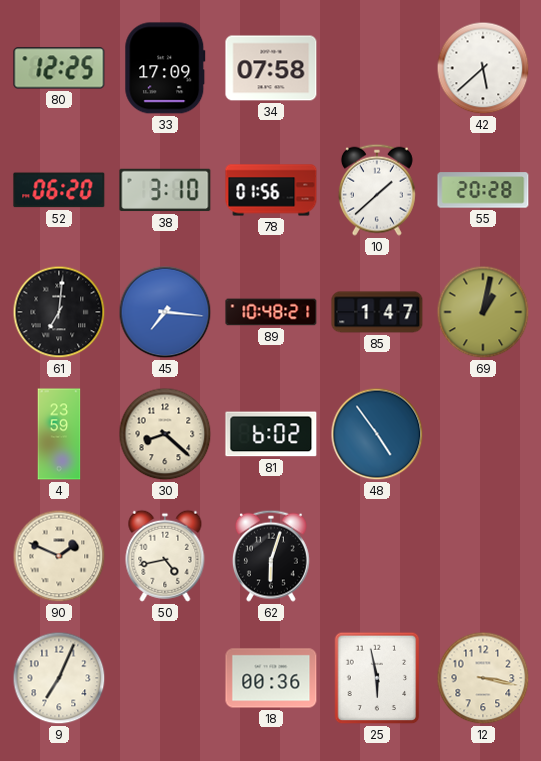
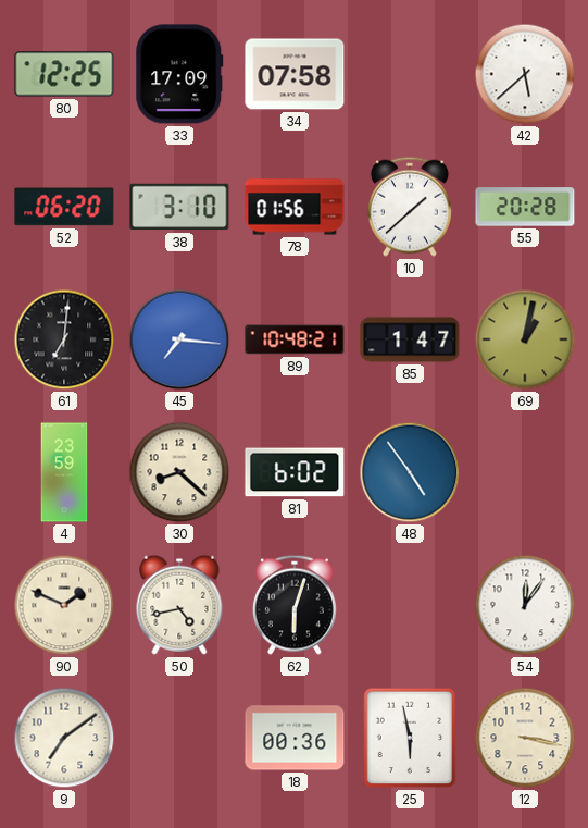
54: none -> 12:06 (525, 605)
9: 7:04 -> 7:09 (64, 738)
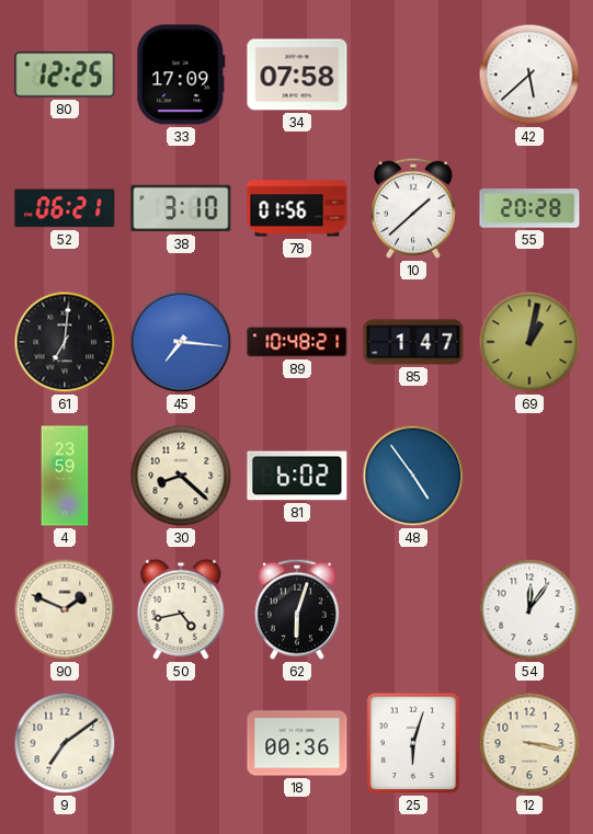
52: 06:20 -> 06:21 (65, 208)
25: 5:58 -> 6:03 (413, 743)
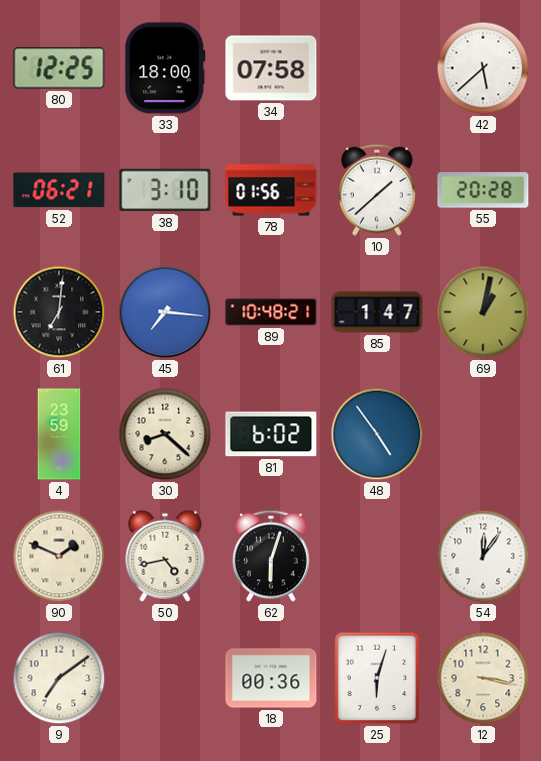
33: 17:09 -> 18:00 (165, 68)
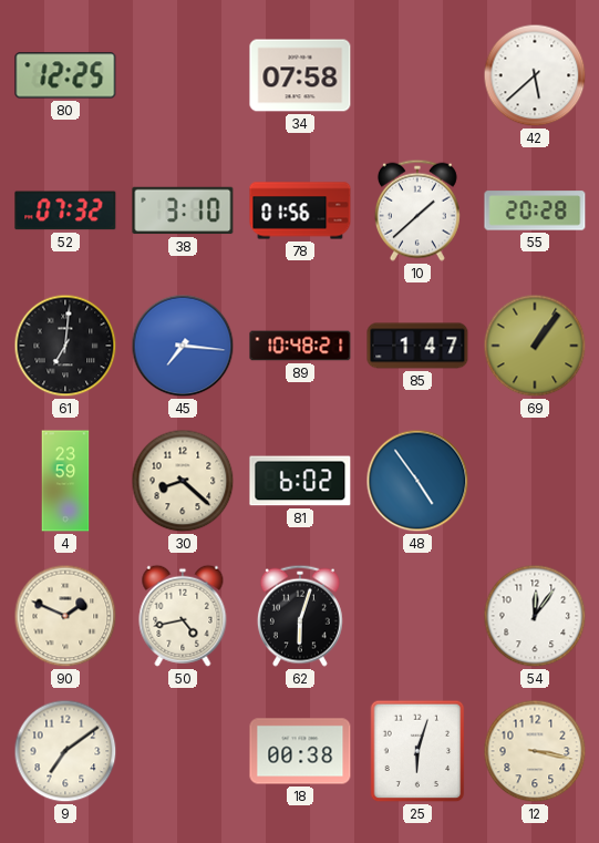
33: 18:00 -> none (165, 68)
52: 06:21 -> 07:32 (65, 210)
69: 1:02 -> 1:06 (535, 346)
18: 00:36 -> 00:38 (300, 751)
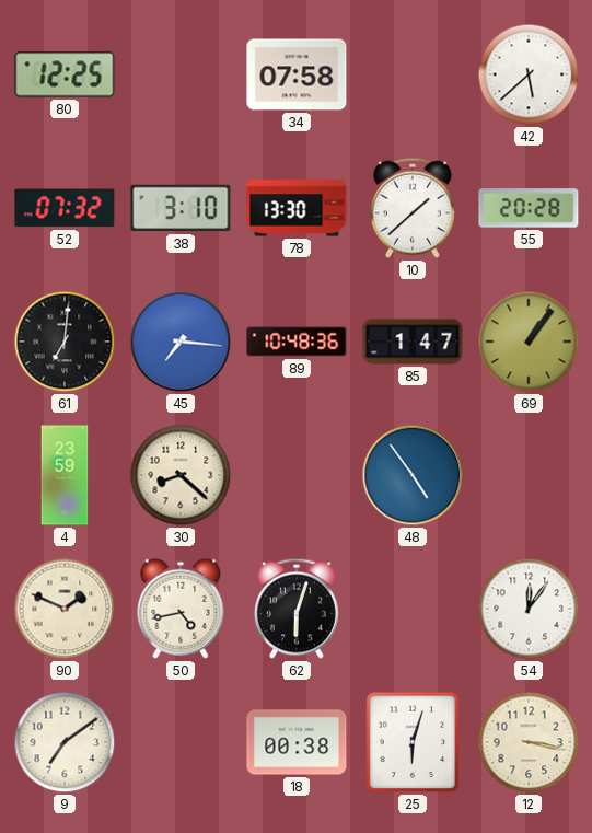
78: 01:56 -> 13:30 (297, 208)
89: 10:48:21 -> 10:48:36 (297, 342)
81: 6:02 -> none (300, 481)
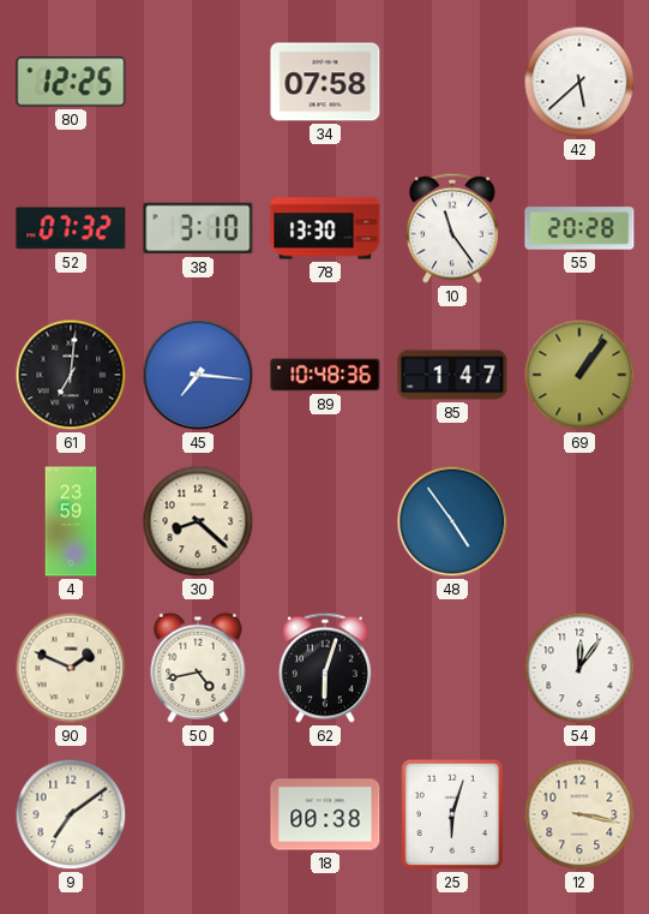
10: 1:38 -> 11:24 (452, 228)
